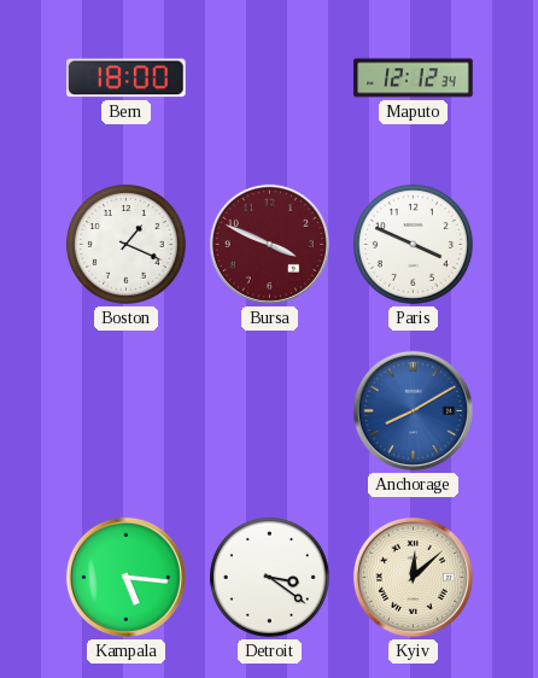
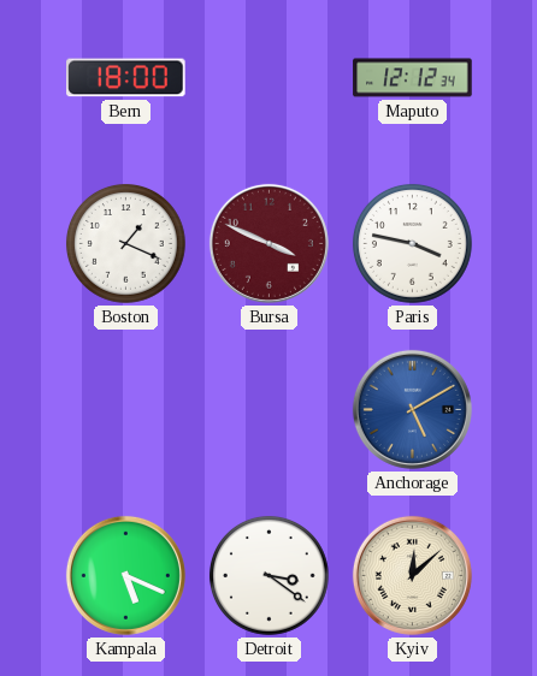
Paris: 3:49 -> 3:47 (412, 243)
Anchorage: 8:10 -> 5:10 (412, 409)
Kampala: 5:16 -> 5:19 (125, 575)
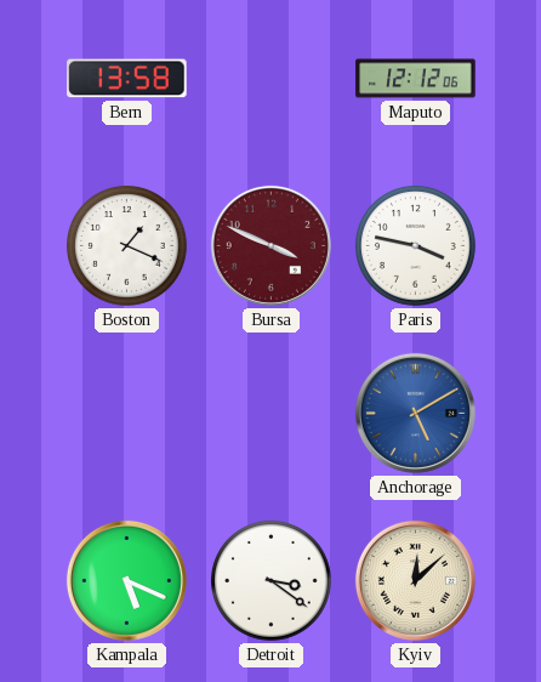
Bern: 18:00 -> 13:58 (127, 79)
Maputo: 12:12:34 -> 12:12:06 (416, 79)
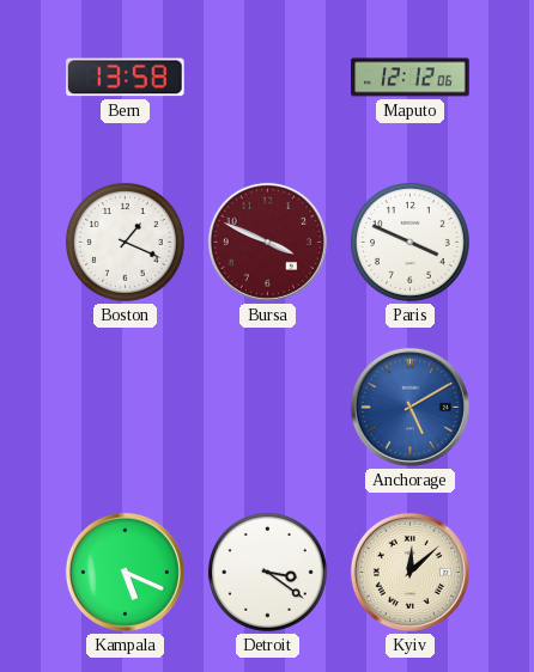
Paris: 3:47 -> 3:49 (409, 242)
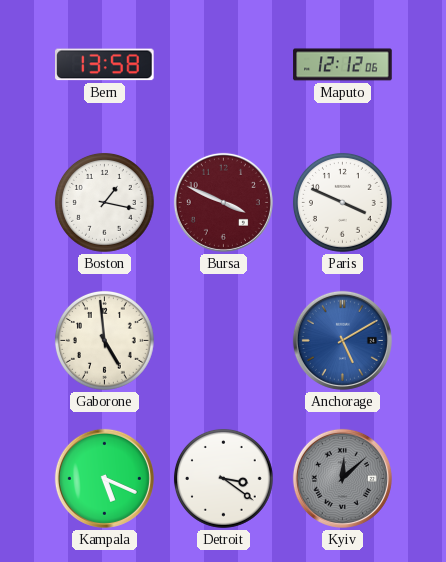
Boston: 1:19 -> 1:17 (104, 202)
Gaborone: none -> 4:59 (104, 340)
Kyiv dial: cream -> grey (342, 478)
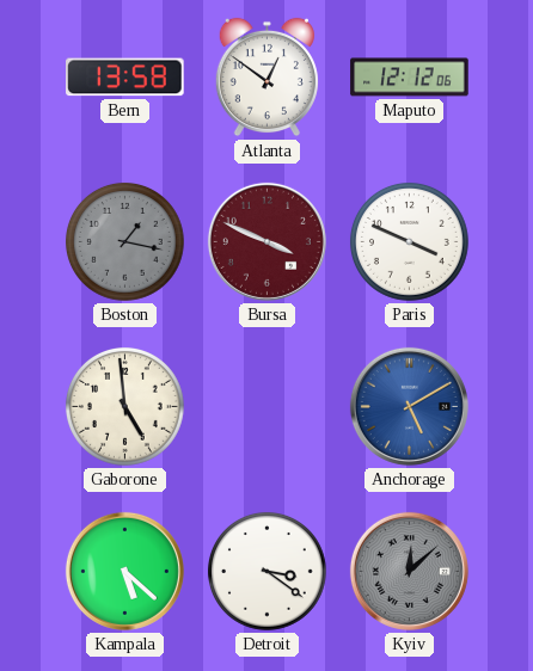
Atlanta: none -> 12:51 (266, 78)
Boston dial: white -> grey (124, 241)
Kampala: 5:19 -> 5:22 (124, 571)
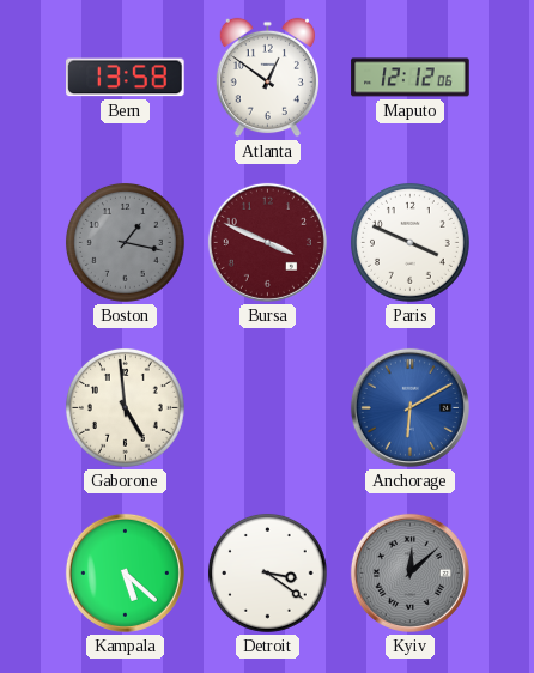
Anchorage: 5:10 -> 6:10 (409, 407)
